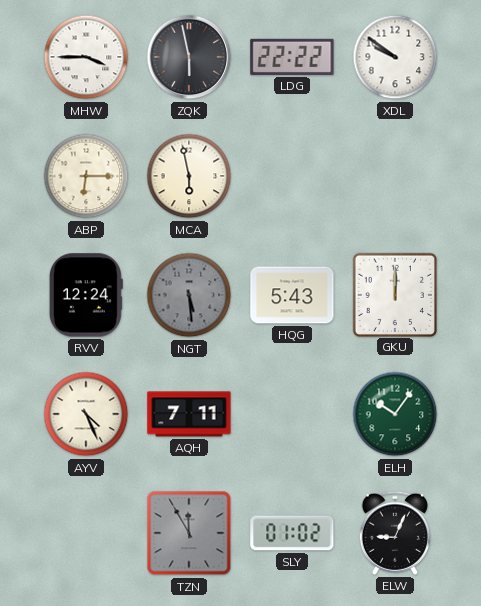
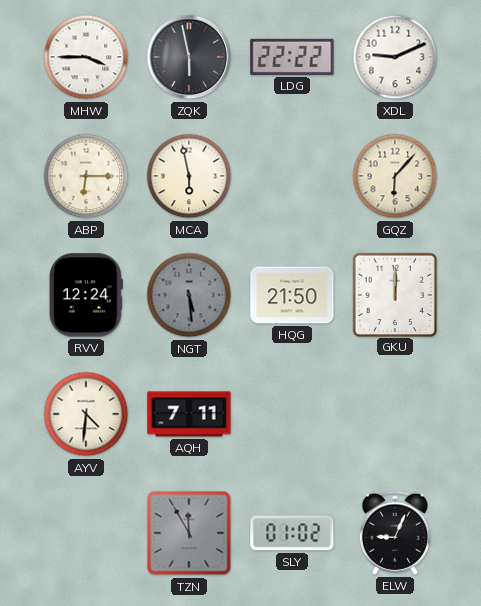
XDL: 9:51 -> 9:11 (395, 57)
GQZ: none -> 6:07 (395, 176)
HQG: 5:43 -> 21:50 (292, 295)
AYV: 4:26 -> 4:31 (86, 414)
ELH: 10:06 -> none (395, 414)
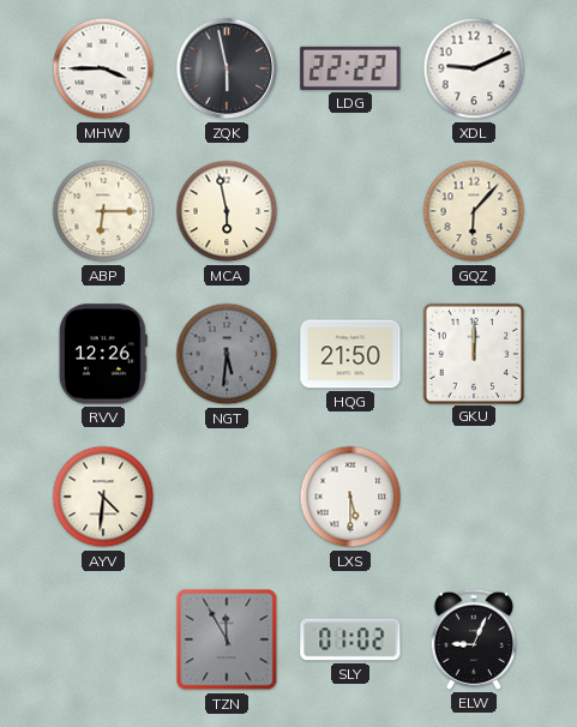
RVV: 12:24 -> 12:26 (103, 354)
NGT: 5:29 -> 5:31 (227, 354)
AQH: 7:11 -> none (189, 414)
LXS: none -> 5:30 (350, 497)
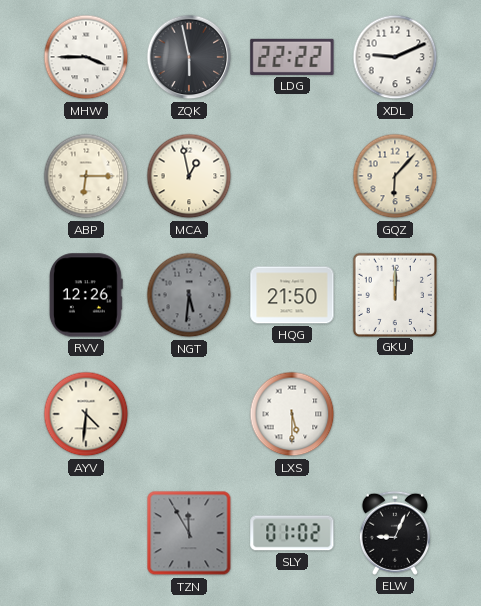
MCA: 5:58 -> 12:58 (189, 176)
